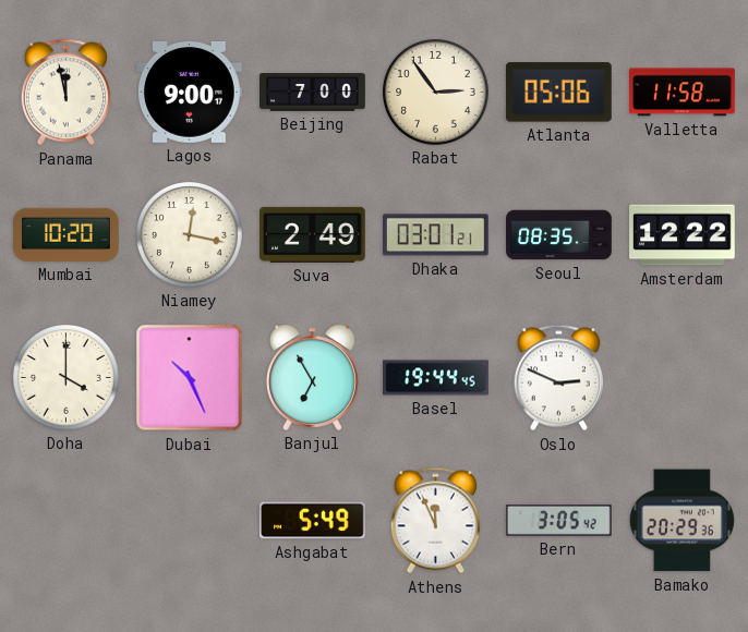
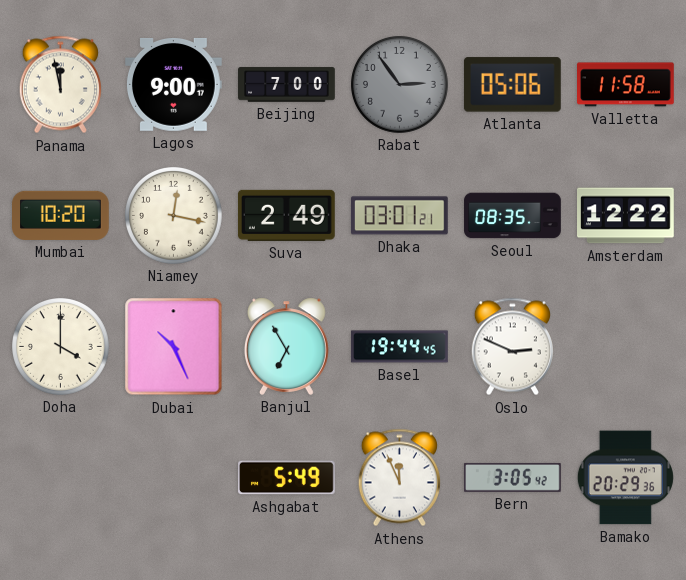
Rabat dial: cream -> grey (400, 85)
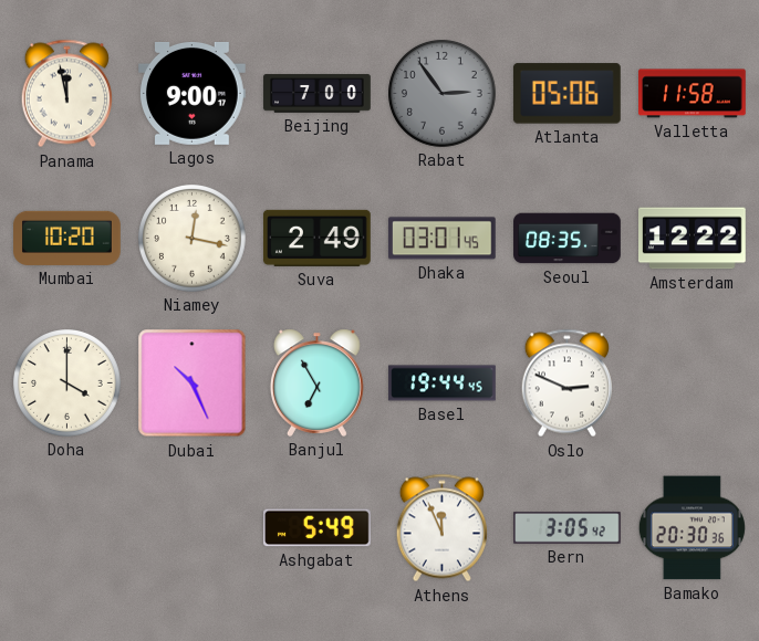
Dhaka: 03:01:21 -> 03:01:45 (441, 239)
Bamako: 20:29 -> 20:30 (692, 528)
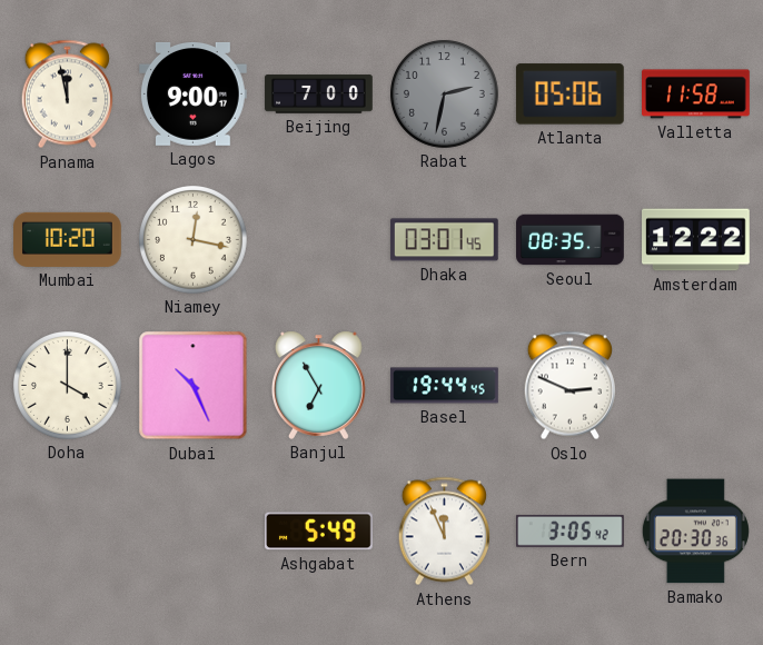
Rabat: 2:54 -> 2:32 (445, 95)
Suva: 2:49 -> none (318, 238)
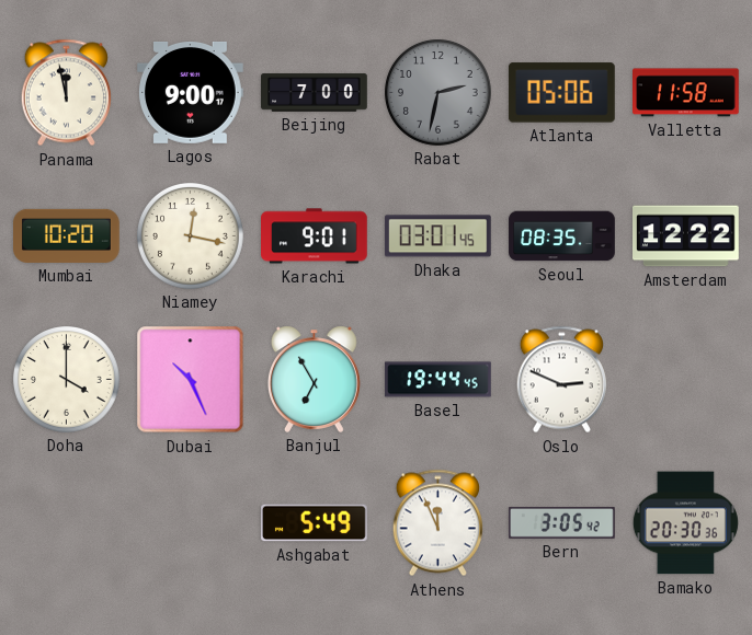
Karachi: none -> 9:01 (315, 236)
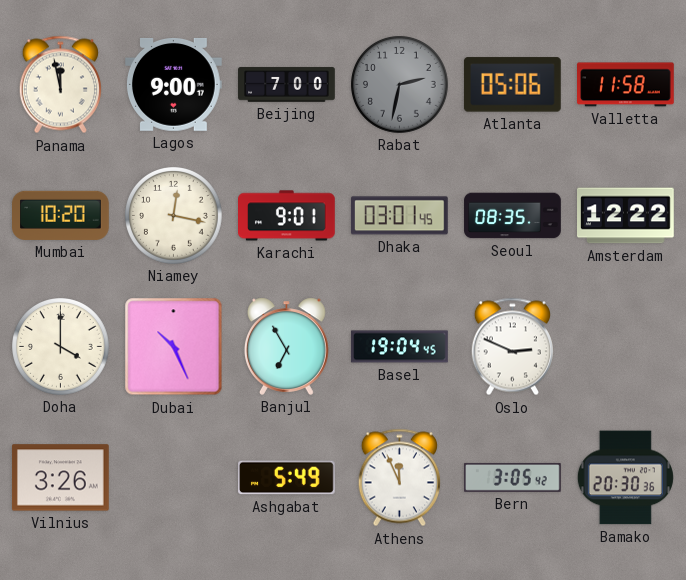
Basel: 19:44 -> 19:04 (400, 347)
Vilnius: none -> 3:26 (61, 478)
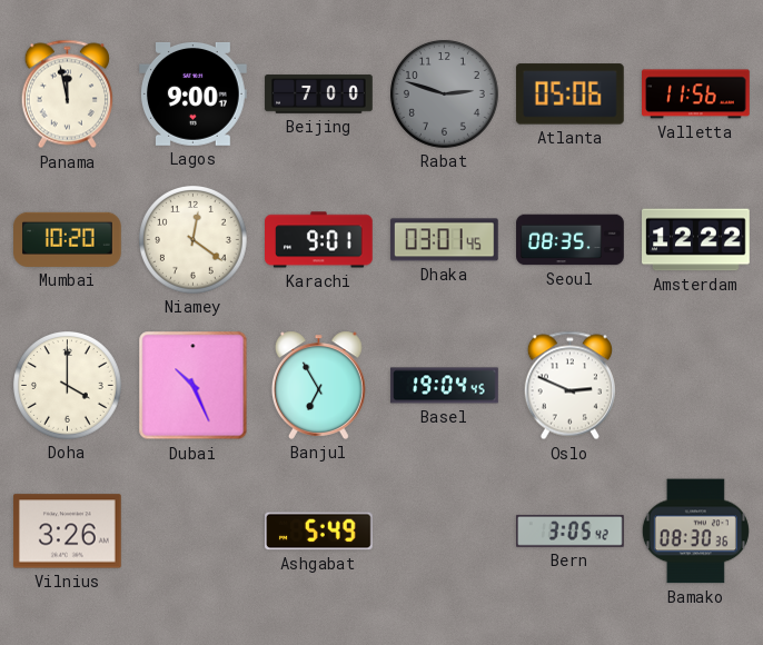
Rabat: 2:32 -> 2:48 (445, 95)
Valletta: 11:58 -> 11:56 (696, 95)
Niamey: 12:17 -> 12:21 (194, 240)
Athens: 11:56 -> none (399, 478)
Bamako: 20:30 -> 08:30 (695, 532)
